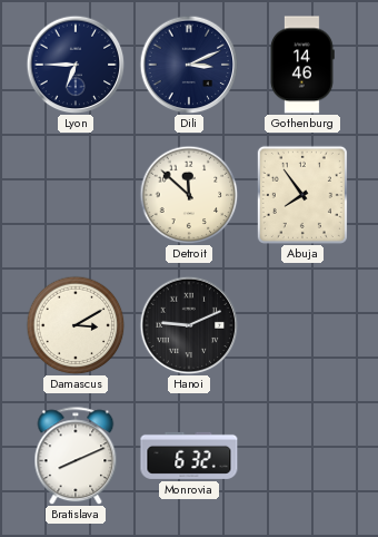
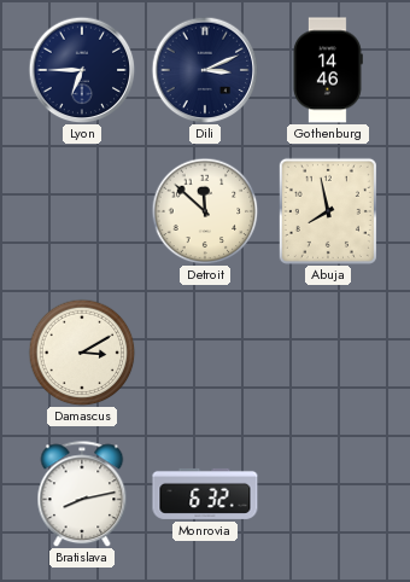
Abuja: 7:54 -> 7:58 (328, 211)
Hanoi: 9:11 -> none (189, 325)
Bratislava: 8:11 -> 8:13 (82, 494)
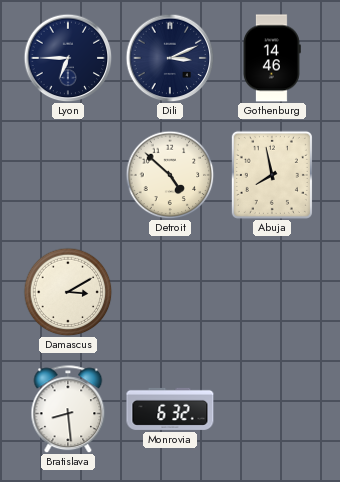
Detroit: 11:52 -> 4:52 (170, 175)
Bratislava: 8:13 -> 8:29 (68, 409)
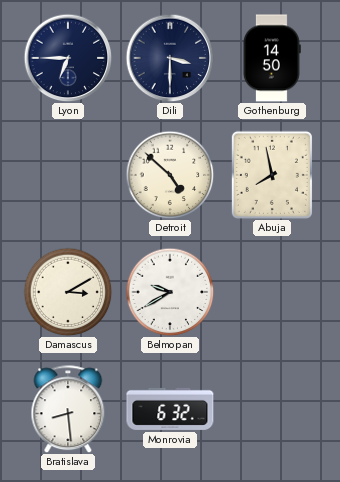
Dili: 3:11 -> 3:30 (170, 58)
Gothenburg: 14:46 -> 14:50 (271, 58)
Belmopan: none -> 9:40 (170, 292)
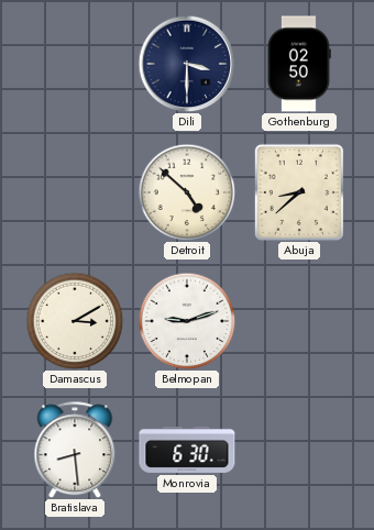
Lyon: 6:45 -> none (68, 58)
Gothenburg: 14:50 -> 02:50 (298, 64)
Abuja: 7:58 -> 8:38 (299, 192)
Belmopan: 9:40 -> 9:12 (187, 321)
Monrovia: 6:32 -> 6:30 (187, 450)
